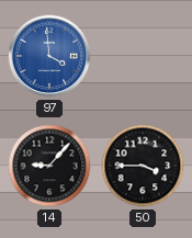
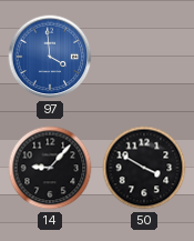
50: 3:45 -> 3:50 (144, 168)
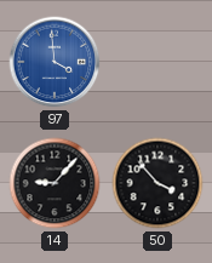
50: 3:50 -> 3:53 (157, 183)
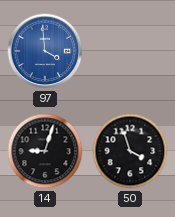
14: 9:07 -> 9:03 (45, 151)
50: 3:53 -> 3:57 (130, 151)
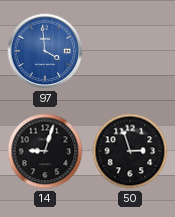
50: 3:57 -> 2:57 (130, 151)
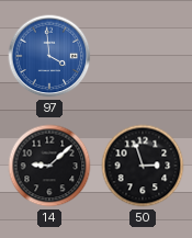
14: 9:03 -> 9:08 (49, 166)
